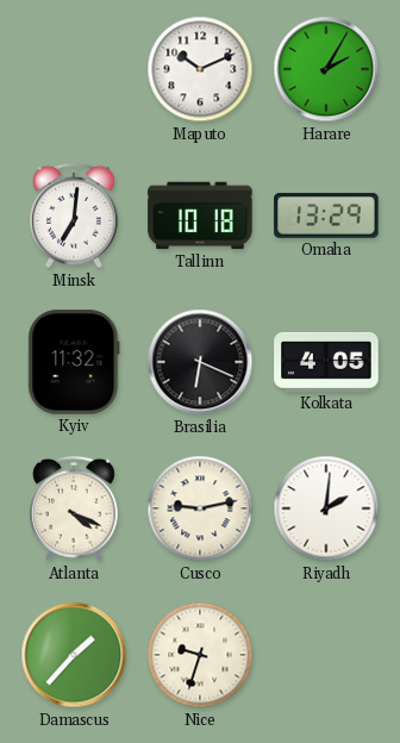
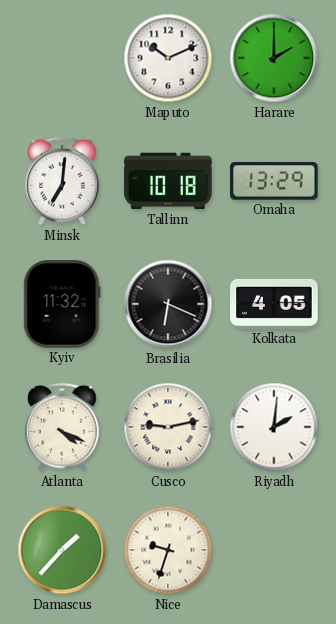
Harare: 2:05 -> 2:00 (274, 58)
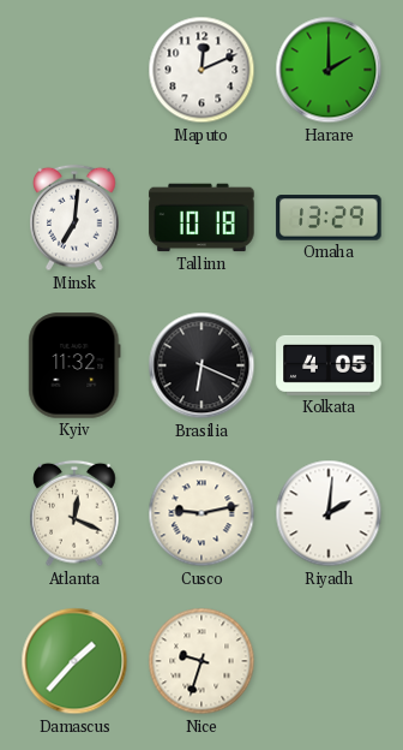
Maputo: 10:11 -> 12:11 (201, 70)
Atlanta: 4:19 -> 12:19 (74, 513)
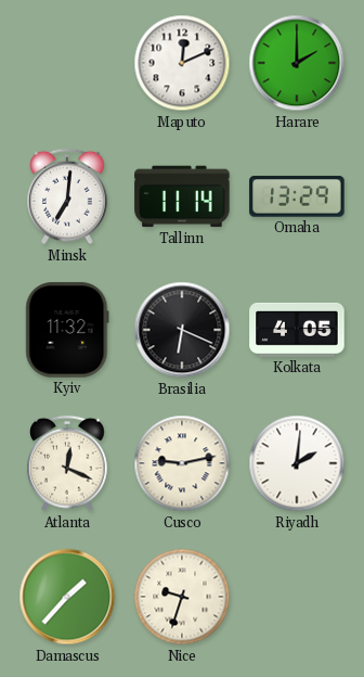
Tallinn: 10:18 -> 11:14 (182, 196)
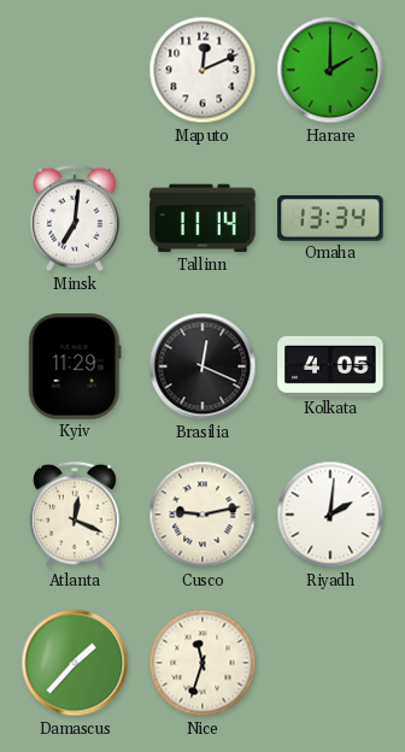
Omaha: 13:29 -> 13:34 (330, 218)
Kyiv: 11:32 -> 11:29 (75, 366)
Brasilia: 6:19 -> 12:19 (202, 366)
Nice: 9:33 -> 11:33 (202, 663)
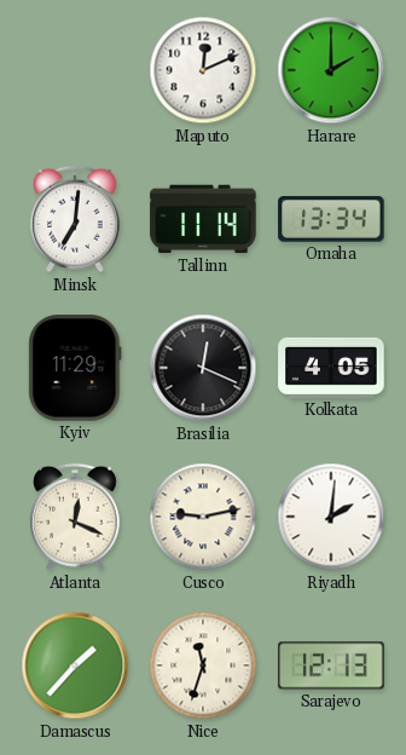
Sarajevo: none -> 12:13 (331, 665)
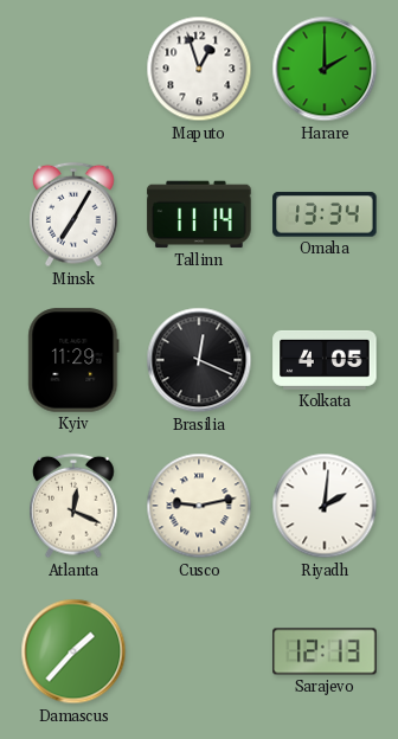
Maputo: 12:11 -> 12:57 (199, 69)
Minsk: 7:01 -> 7:05 (73, 214)
Nice: 11:33 -> none (203, 665)
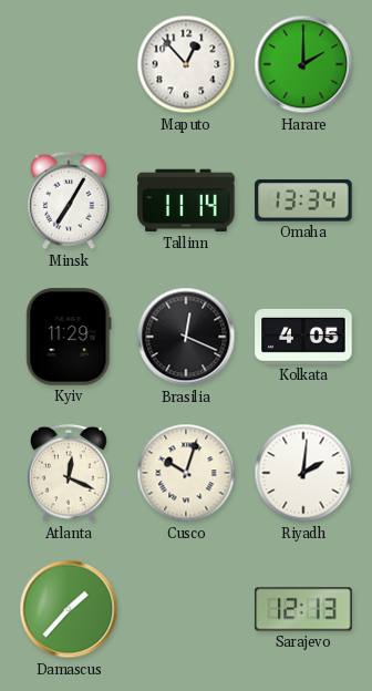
Maputo: 12:57 -> 12:53 (186, 64)
Cusco: 9:13 -> 10:03 (186, 473)
